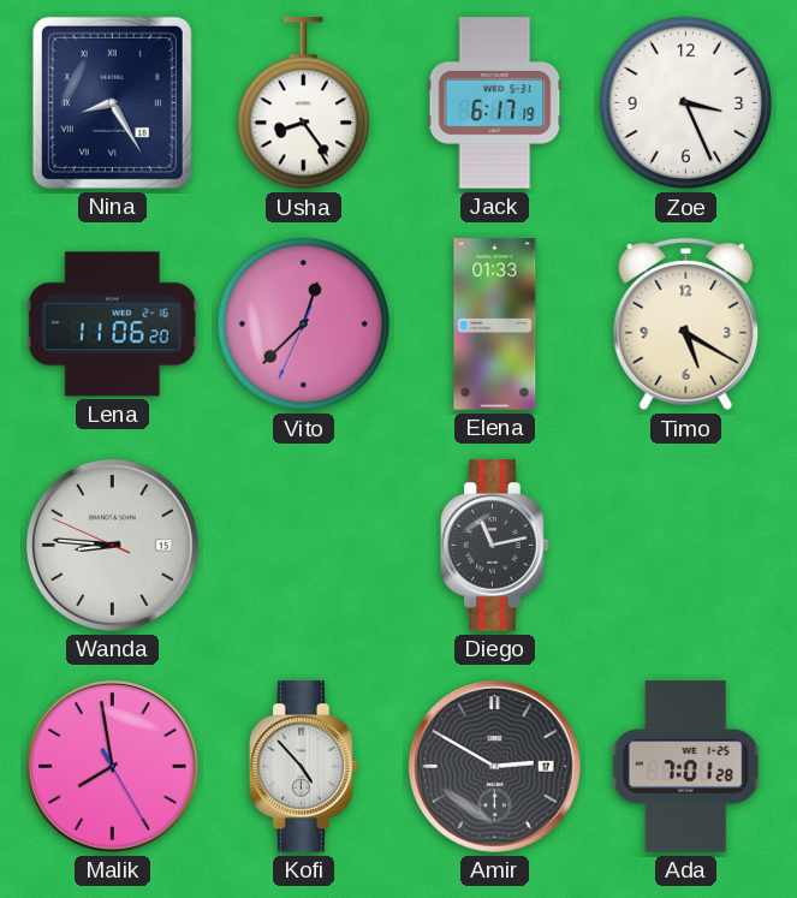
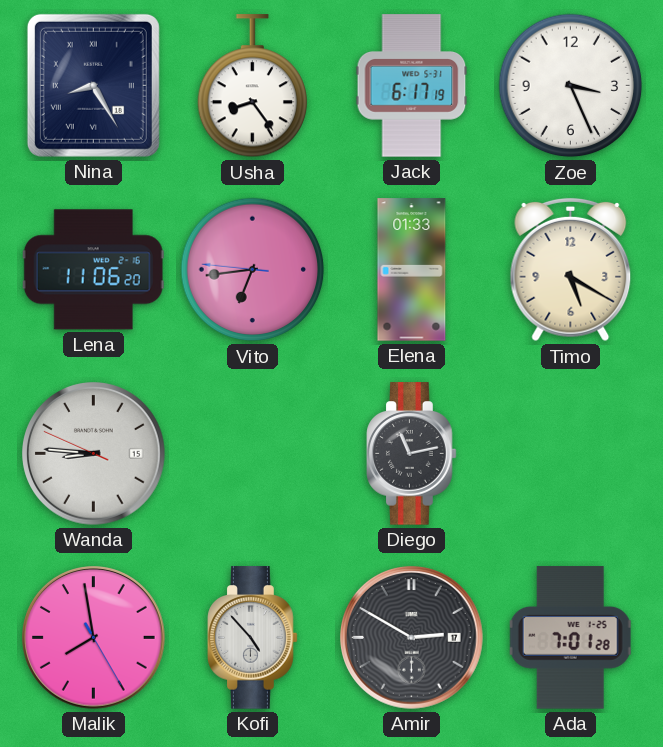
Vito: 12:37 -> 6:43 (253, 270)
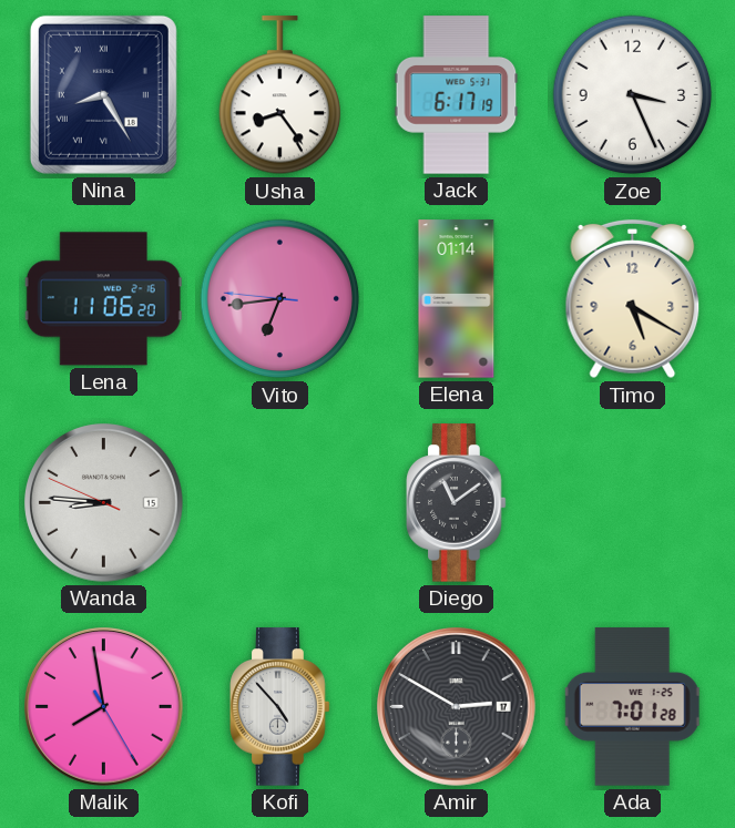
Elena: 01:33 -> 01:14 (457, 299)
Diego: 11:13 -> 11:09 (457, 503)
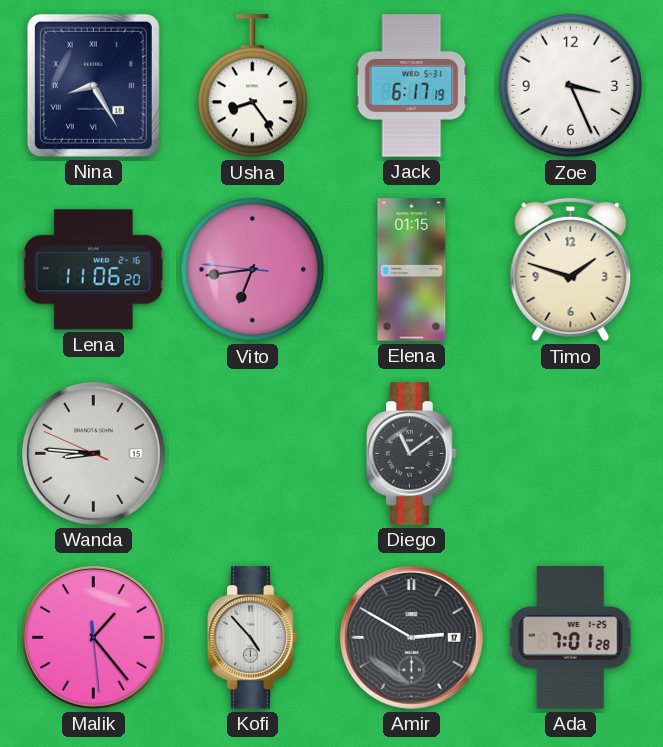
Elena: 01:14 -> 01:15 (412, 270)
Timo: 5:20 -> 1:48 (571, 270)
Malik: 7:58 -> 1:23 (94, 638)
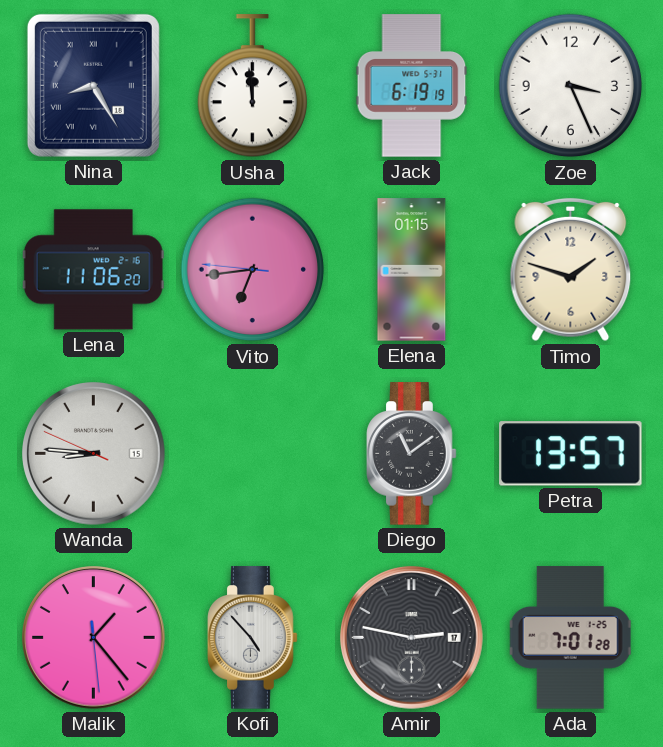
Usha: 8:24 -> 11:59 (253, 86)
Jack: 6:17 -> 6:19 (412, 86)
Petra: none -> 13:57 (571, 454)
Amir: 2:50 -> 2:47 (412, 638)
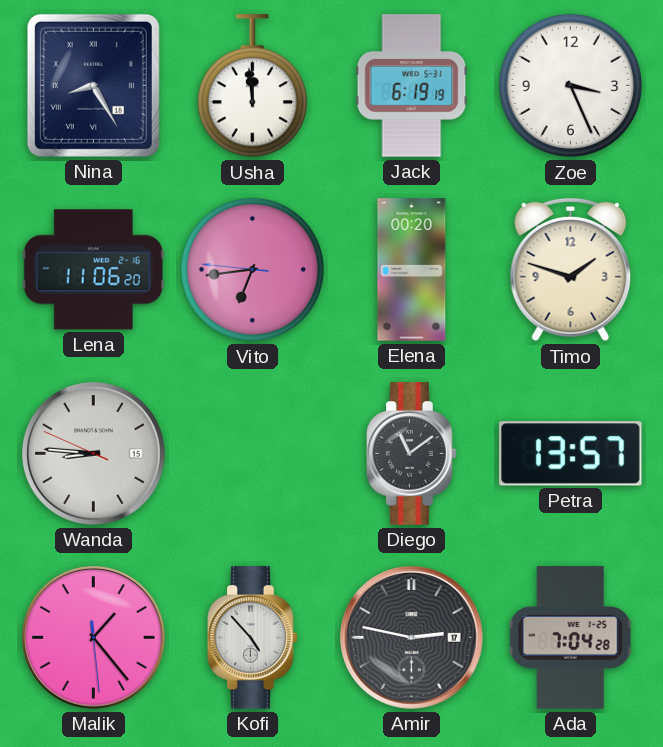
Elena: 01:15 -> 00:20 (412, 270)
Ada: 7:01 -> 7:04 (570, 638)
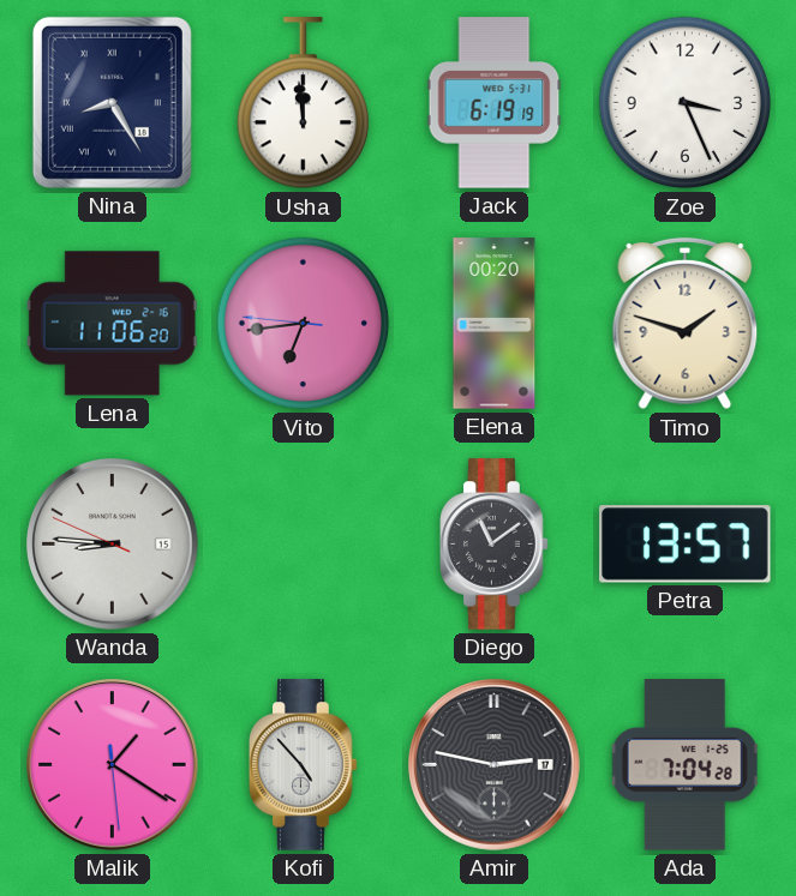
Malik: 1:23 -> 1:20 (113, 765)
